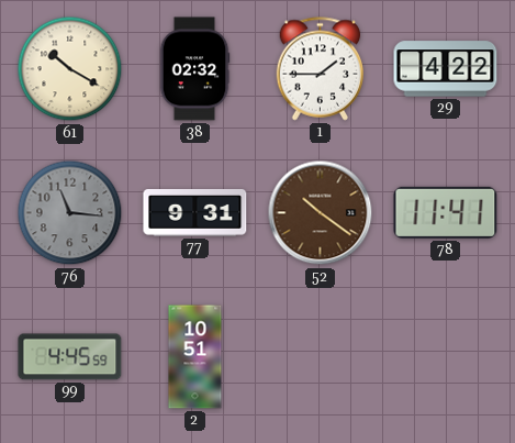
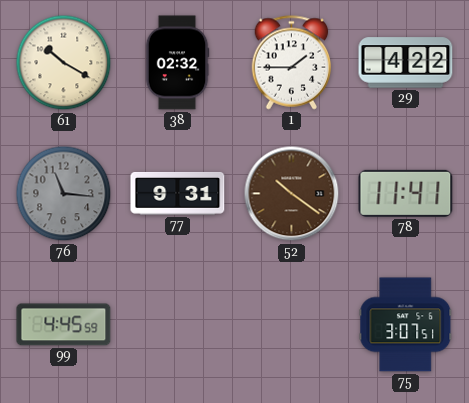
2: 10:51 -> none (195, 357)
75: none -> 3:07 (406, 325)
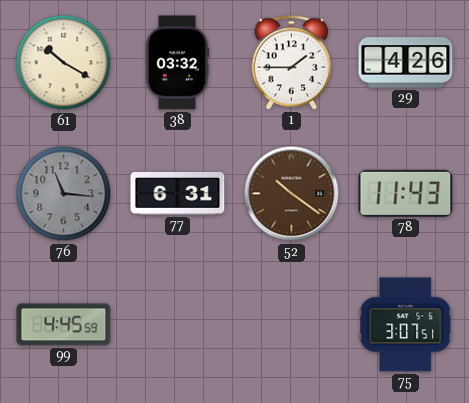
38: 02:32 -> 03:32 (177, 63)
29: 4:22 -> 4:26 (406, 63)
77: 9:31 -> 6:31 (178, 193)
78: 11:41 -> 11:43 (406, 193)
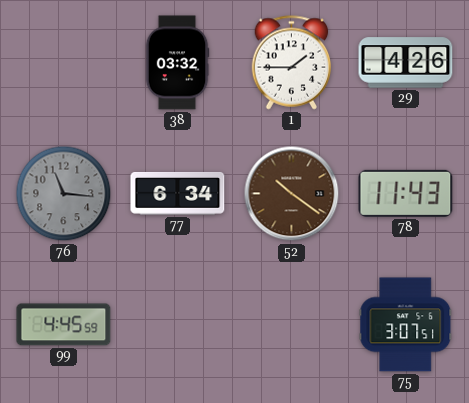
61: 10:20 -> none (64, 63)
77: 6:31 -> 6:34 (178, 193)
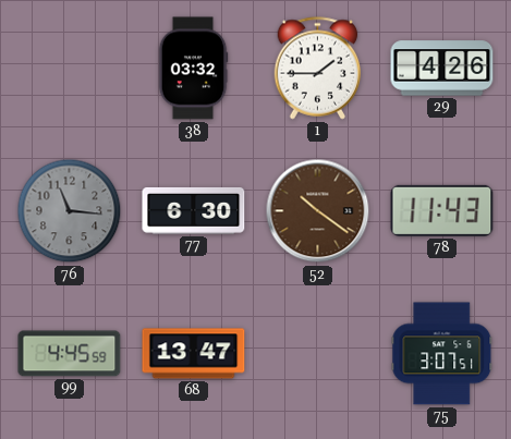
77: 6:34 -> 6:30 (194, 210)
68: none -> 13:47 (194, 354)
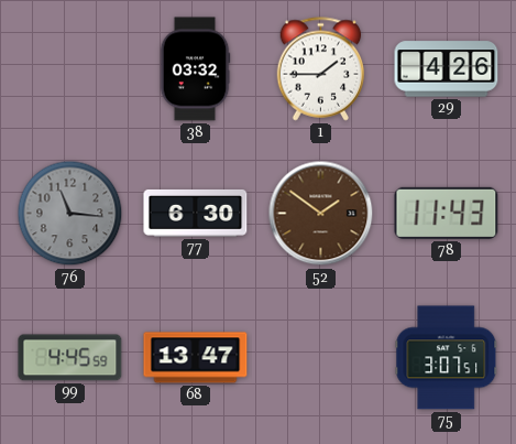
52: 10:21 -> 1:51 (321, 214)
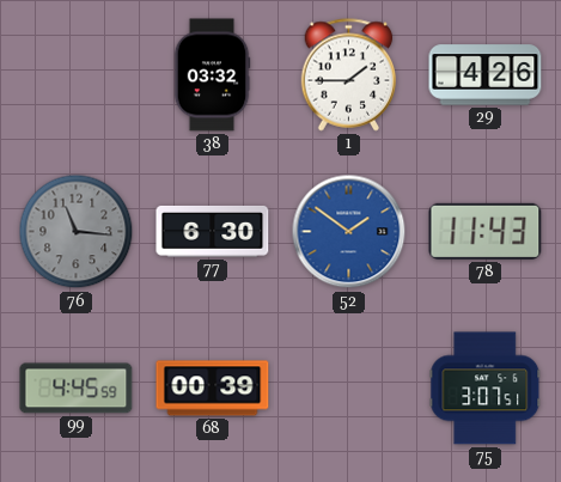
52 dial: brown -> blue (349, 232)
68: 13:47 -> 00:39 (213, 389)
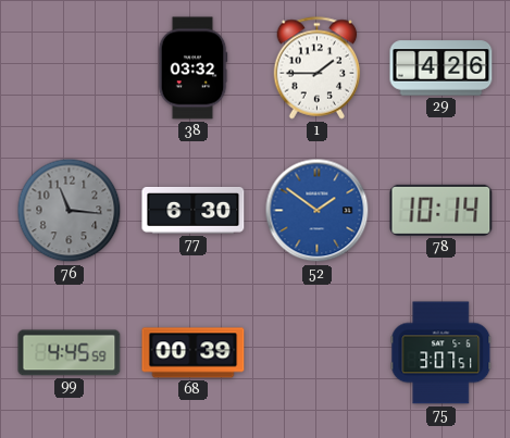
78: 11:43 -> 10:14 (441, 210)
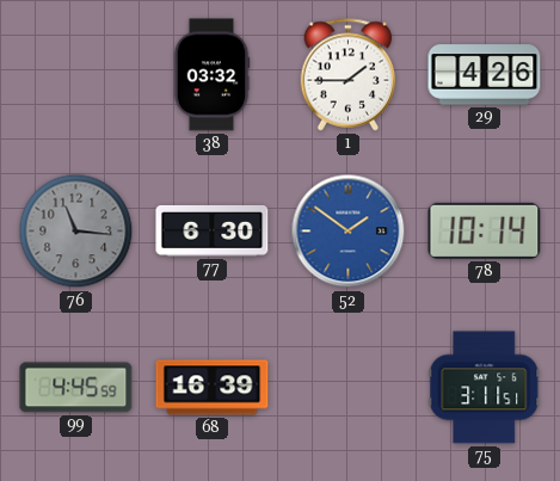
68: 00:39 -> 16:39 (213, 388)
75: 3:07 -> 3:11 (485, 388)
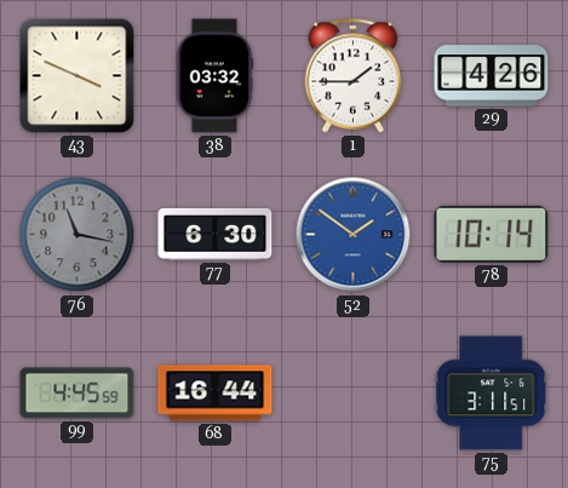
43: none -> 3:49 (78, 76)
76: 11:16 -> 11:17 (78, 235)
68: 16:39 -> 16:44 (216, 394)
